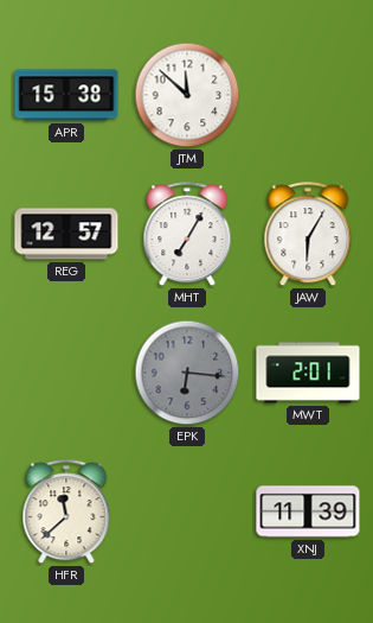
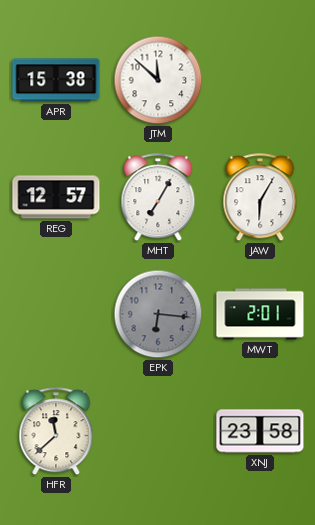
XNJ: 11:39 -> 23:58 (260, 431)
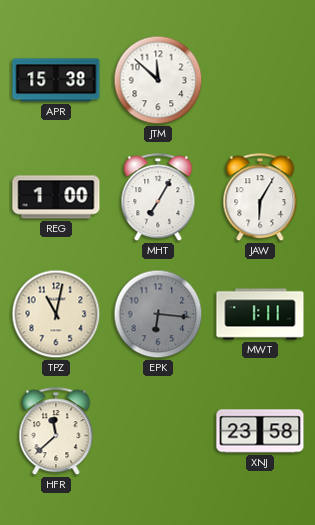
REG: 12:57 -> 1:00 (56, 197)
TPZ: none -> 11:02 (56, 314)
MWT: 2:01 -> 1:11 (260, 314)
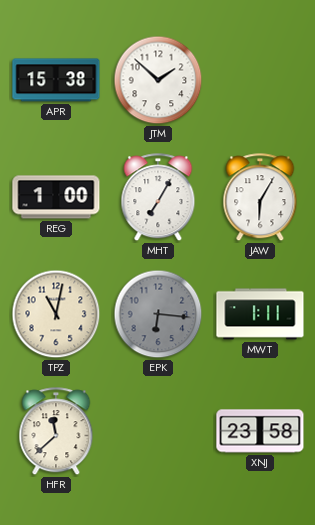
JTM: 11:52 -> 1:52 (158, 80)
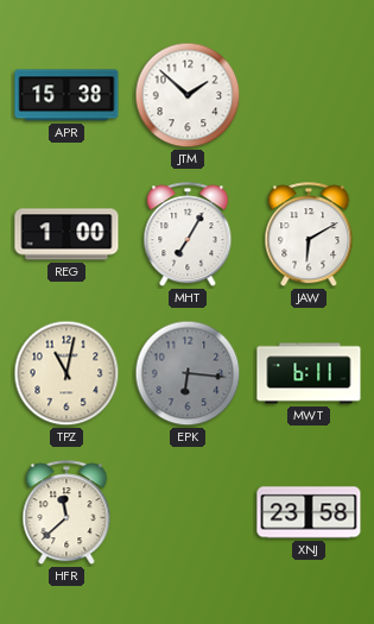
JAW: 6:05 -> 6:10 (309, 235)
MWT: 1:11 -> 6:11 (309, 373)
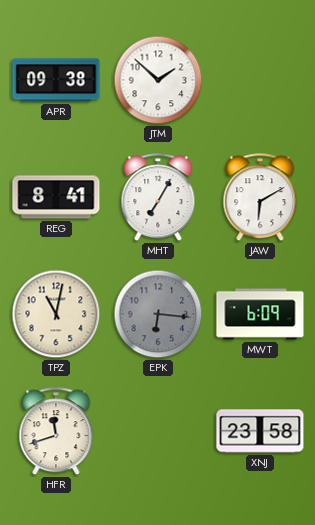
APR: 15:38 -> 09:38 (56, 80)
REG: 1:00 -> 8:41 (56, 197)
MWT: 6:11 -> 6:09 (260, 314)
HFR: 11:38 -> 11:42 (56, 432)
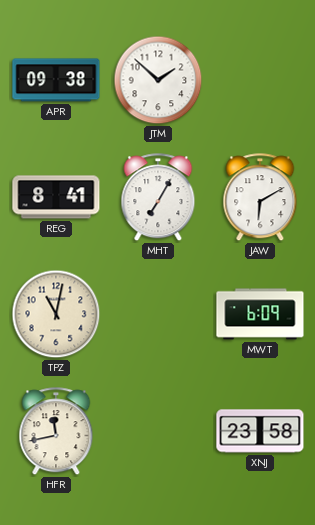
EPK: 6:16 -> none (158, 314)
HFR: 11:42 -> 11:43 (56, 432)
